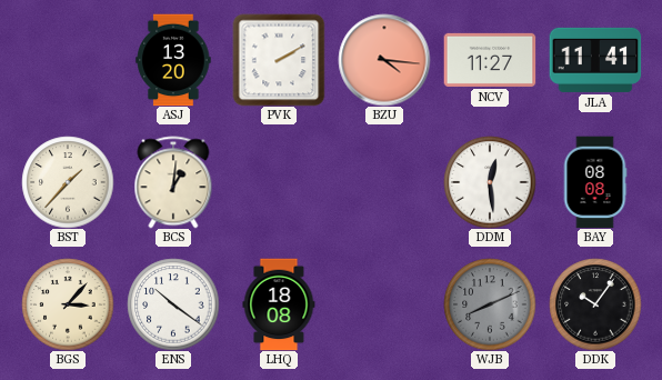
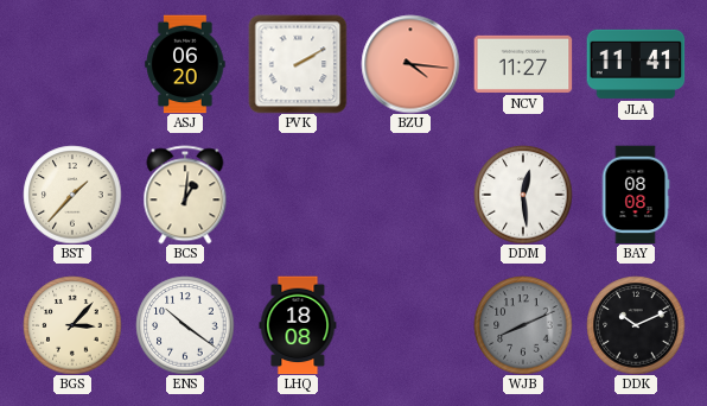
ASJ: 13:20 -> 06:20 (185, 64)
DDK: 10:06 -> 10:11 (636, 325)
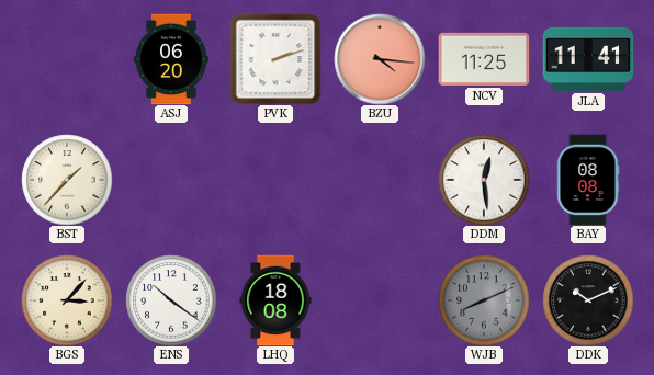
PVK: 2:10 -> 2:12 (275, 59)
NCV: 11:27 -> 11:25 (484, 59)
BCS: 1:01 -> none (185, 195)
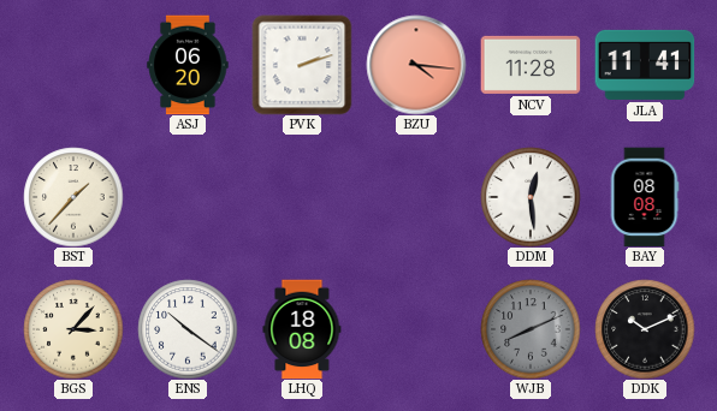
NCV: 11:25 -> 11:28 (531, 65)
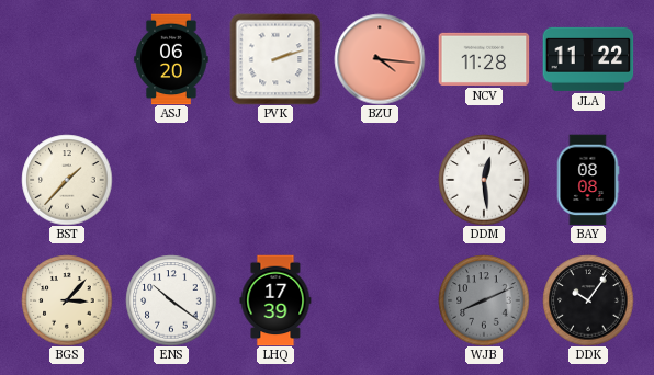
JLA: 11:41 -> 11:22 (588, 59)
LHQ: 18:08 -> 17:39 (275, 300)
DDK: 10:11 -> 10:06 (588, 300)
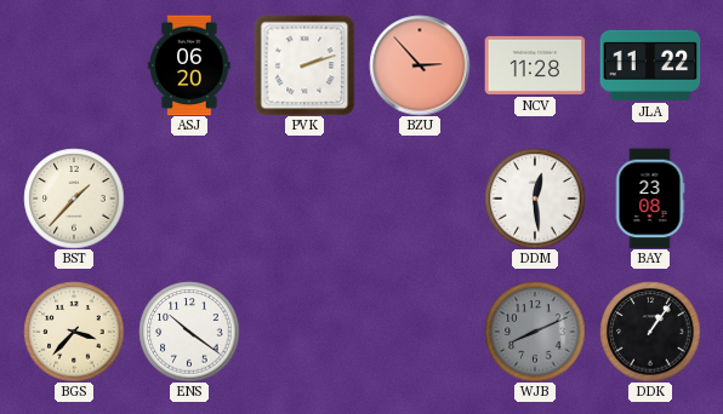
BZU: 4:16 -> 2:53 (420, 65)
BAY: 08:08 -> 23:08 (650, 199)
BGS: 3:07 -> 3:37 (74, 332)
LHQ: 17:39 -> none (275, 300)
DDK: 10:06 -> 1:06 (650, 332)
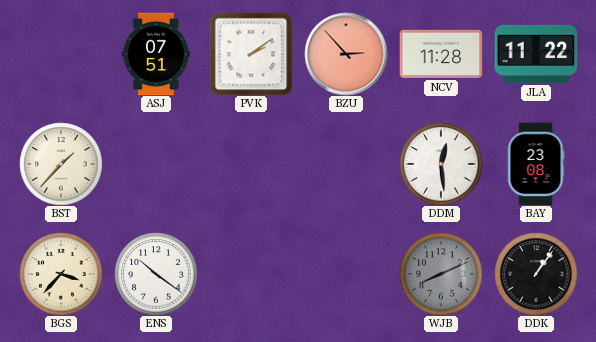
ASJ: 06:20 -> 07:51 (156, 54)
PVK: 2:12 -> 2:09 (251, 54)
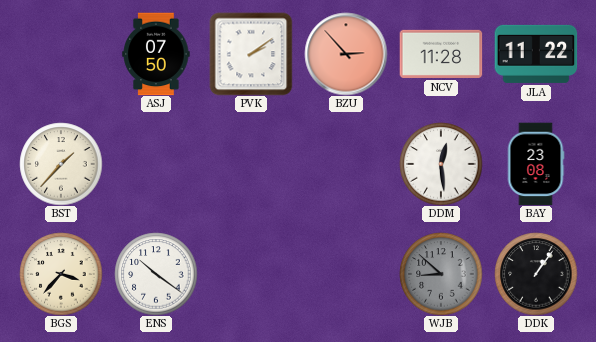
ASJ: 07:51 -> 07:50 (156, 54)
WJB: 8:11 -> 8:52 (441, 274)
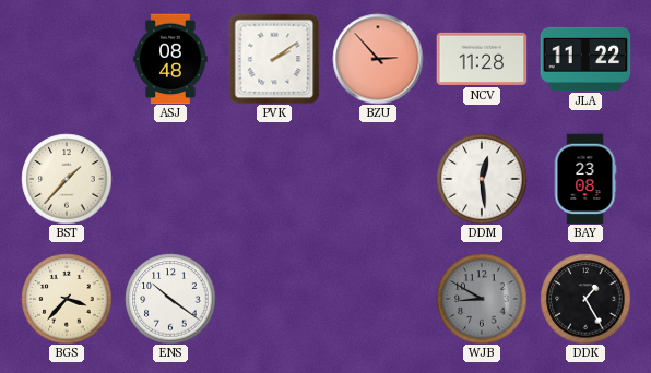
ASJ: 07:50 -> 08:48 (170, 59)
WJB: 8:52 -> 8:50 (482, 299)
DDK: 1:06 -> 1:25 (585, 299)
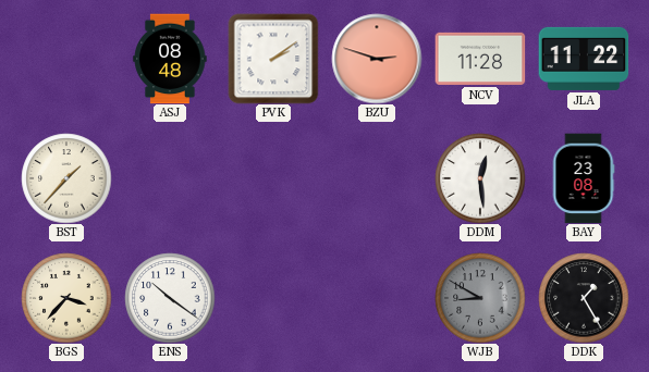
BZU: 2:53 -> 2:48 (377, 59)
